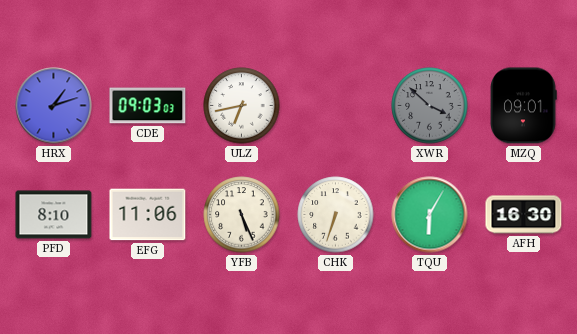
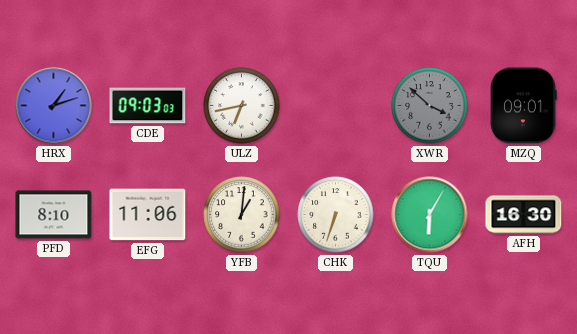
YFB: 5:26 -> 1:01 (242, 215)
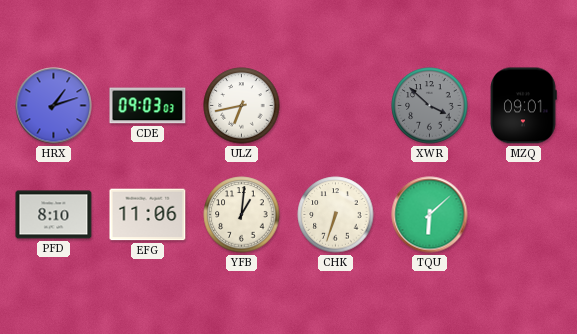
TQU: 6:05 -> 6:08 (430, 215)
AFH: 16:30 -> none (524, 215)
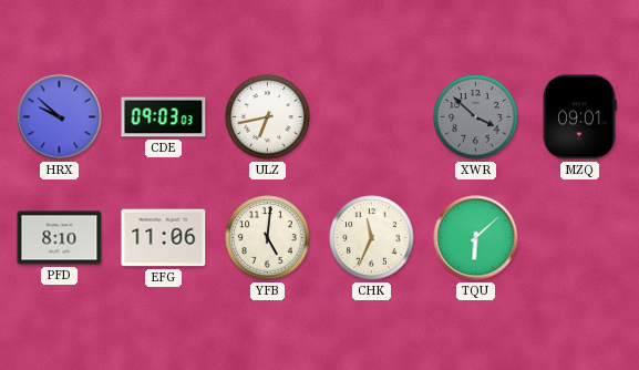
HRX: 1:12 -> 9:52 (60, 117)
YFB: 1:01 -> 5:01 (268, 238)
CHK: 6:33 -> 11:34 (372, 238)
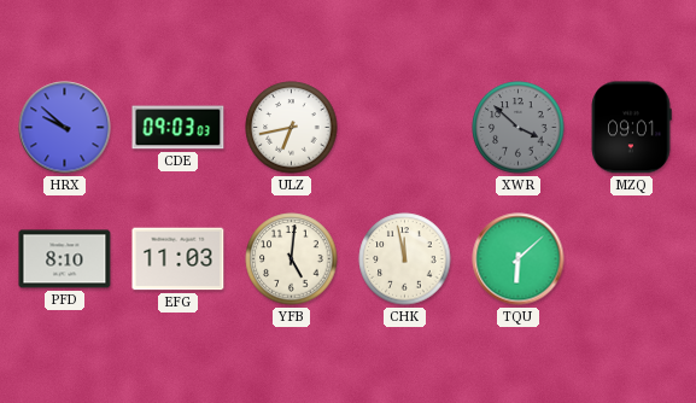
EFG: 11:06 -> 11:03 (179, 259)
CHK: 11:34 -> 11:58 (405, 259)
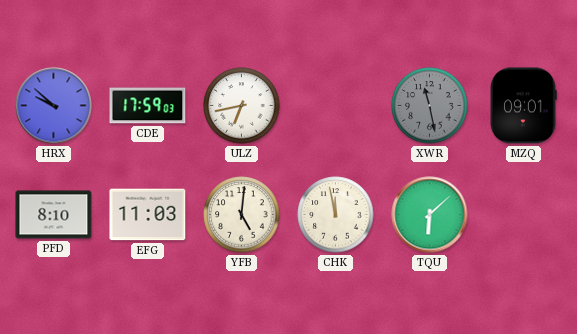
CDE: 09:03 -> 17:59 (148, 106)
XWR: 3:52 -> 11:28 (430, 106)
